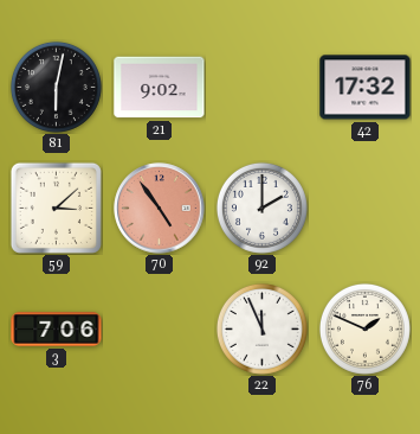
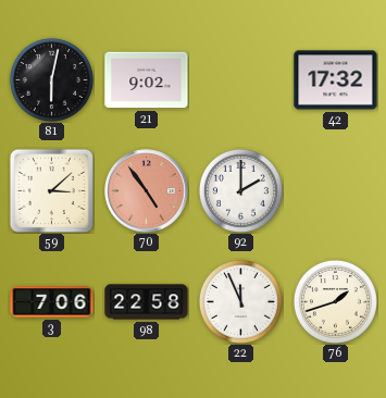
98: none -> 22:58 (147, 302)
76: 1:49 -> 1:42 (335, 301)
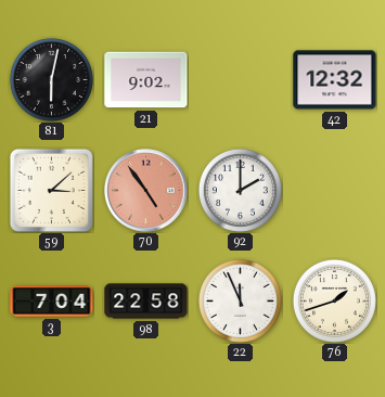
42: 17:32 -> 12:32 (335, 80)
3: 7:06 -> 7:04 (52, 302)
